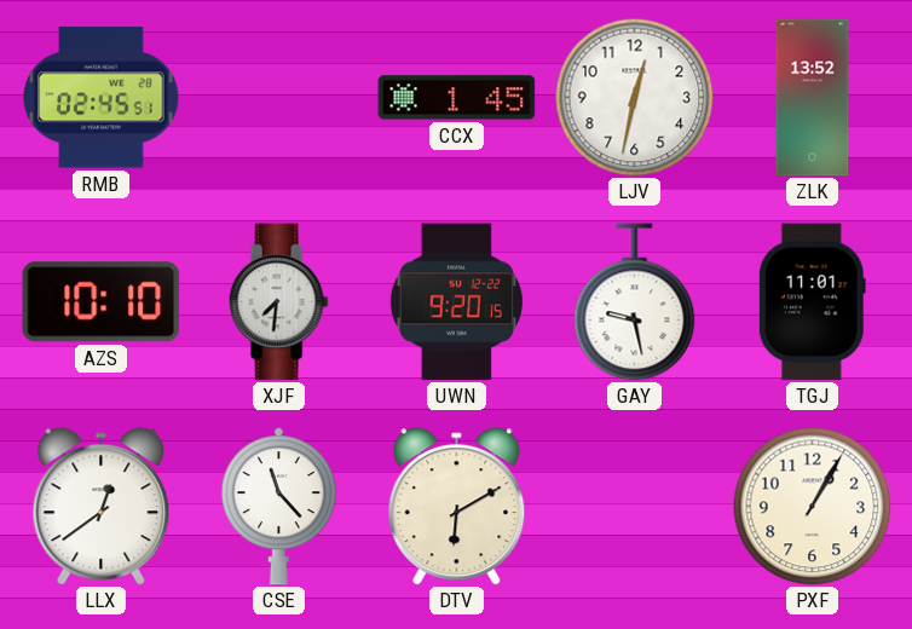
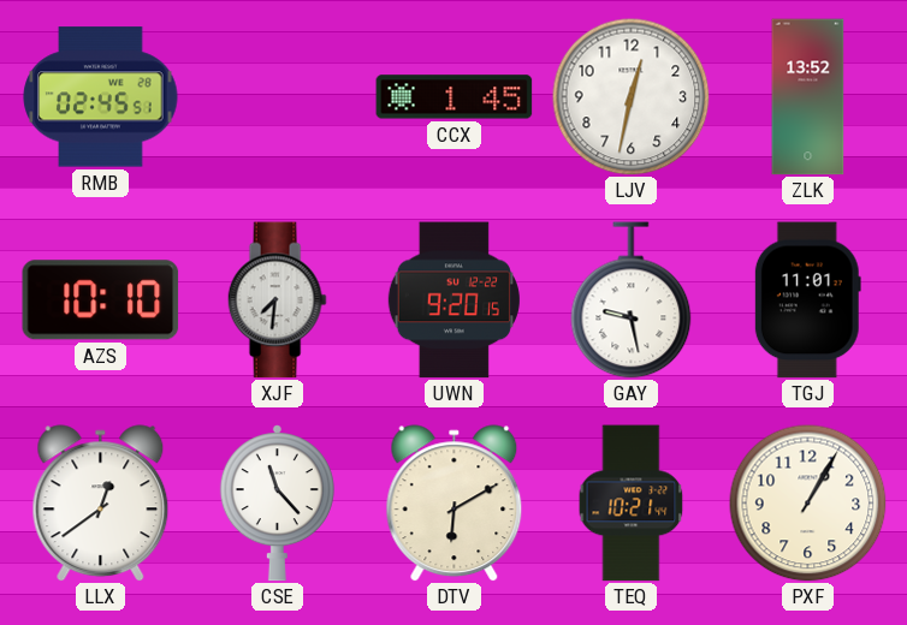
TEQ: none -> 10:21 (632, 504)
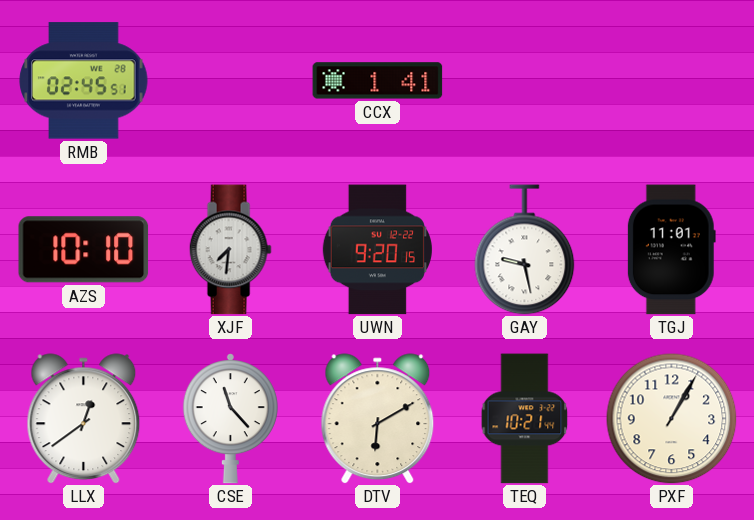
CCX: 1:45 -> 1:41 (378, 81)
LJV: 12:32 -> none (632, 97)
ZLK: 13:52 -> none (808, 97)
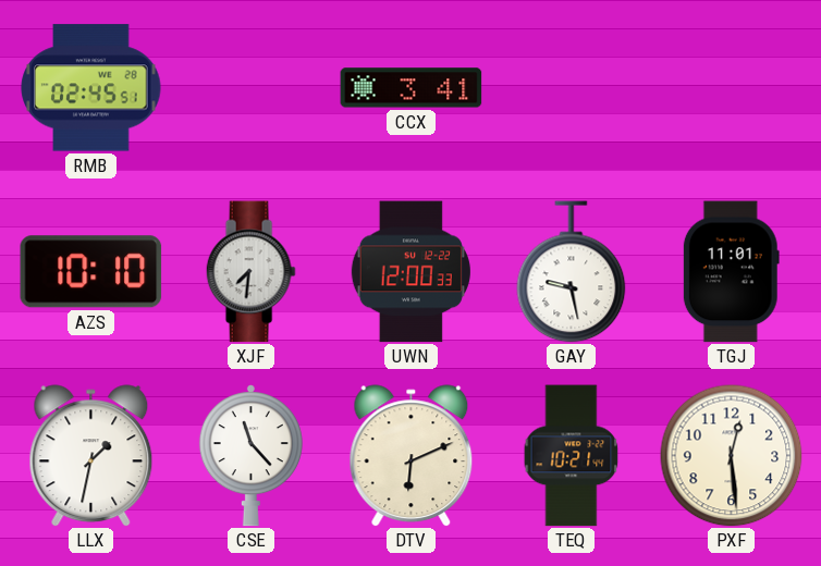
CCX: 1:41 -> 3:41 (412, 88)
UWN: 9:20 -> 12:00 (410, 272)
LLX: 12:39 -> 1:32 (91, 456)
DTV: 6:10 -> 6:11 (412, 456)
PXF: 1:05 -> 12:29 (732, 456)
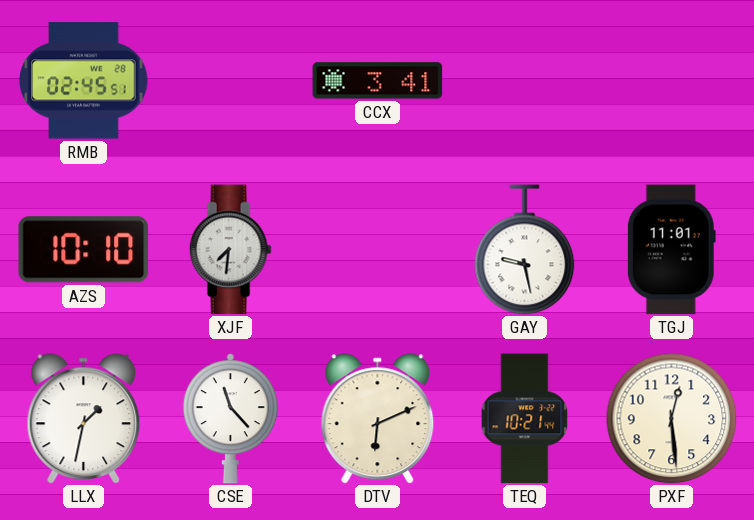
UWN: 12:00 -> none (410, 272)
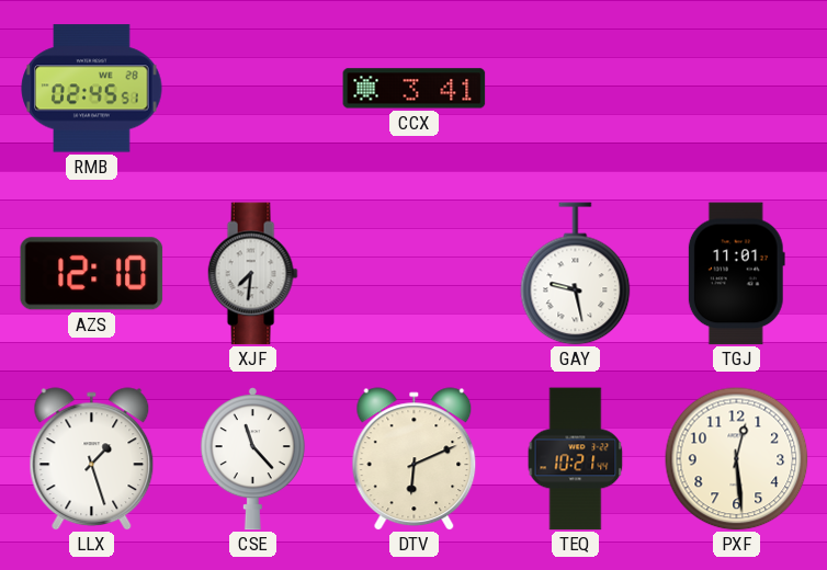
AZS: 10:10 -> 12:10 (92, 274)
LLX: 1:32 -> 1:27 (92, 459)
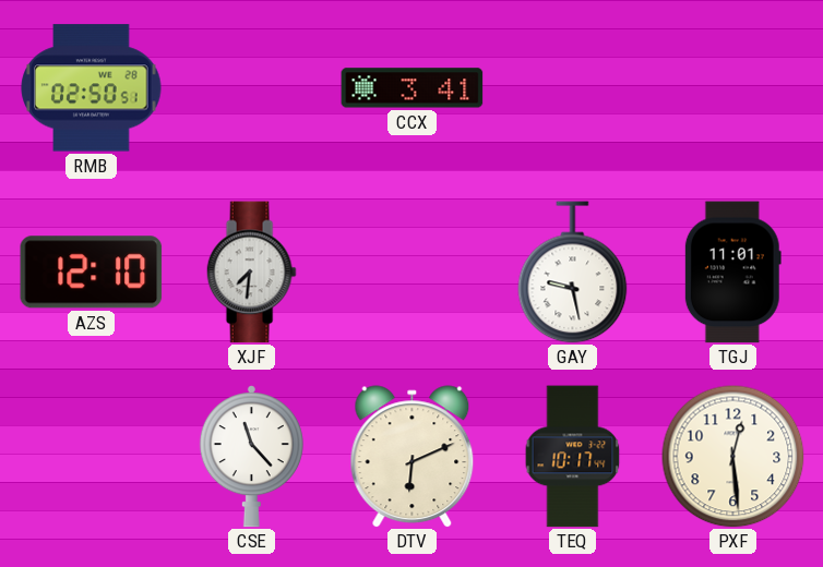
RMB: 02:45 -> 02:50 (92, 88)
LLX: 1:27 -> none (92, 459)
TEQ: 10:21 -> 10:17 (573, 457)
